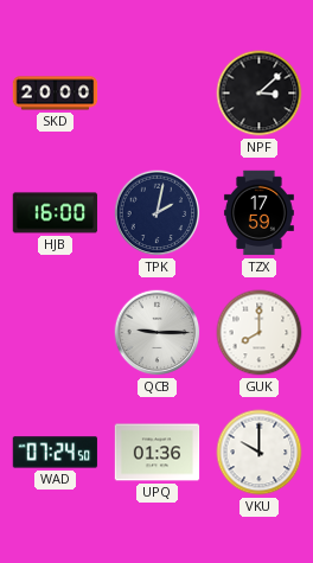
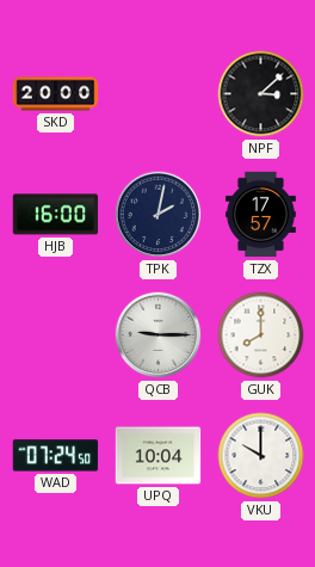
TZX: 17:59 -> 17:57 (260, 215)
UPQ: 01:36 -> 10:04 (159, 456)
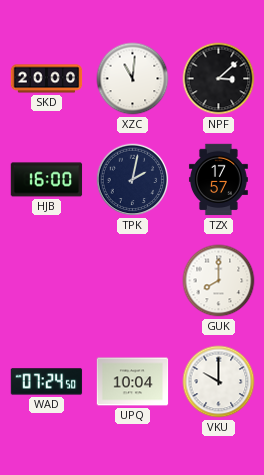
XZC: none -> 11:01 (133, 79)
QCB: 9:15 -> none (159, 335)
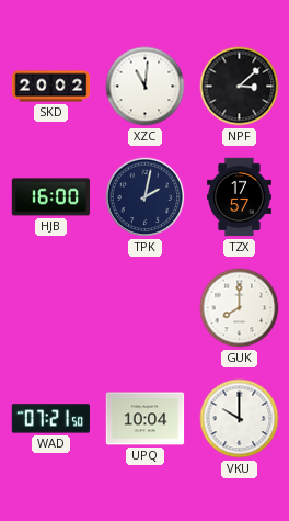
SKD: 20:00 -> 20:02 (51, 87)
WAD: 07:24 -> 07:21 (51, 419)
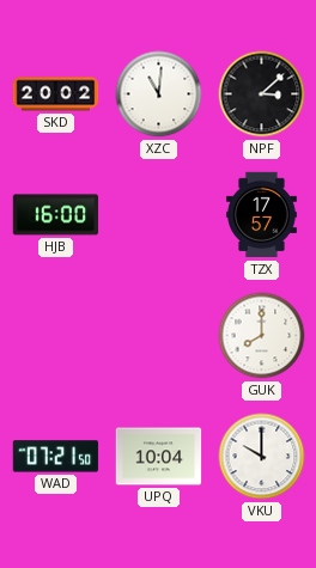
TPK: 2:02 -> none (146, 197)
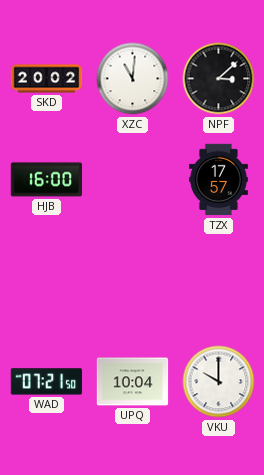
GUK: 8:00 -> none (262, 336)
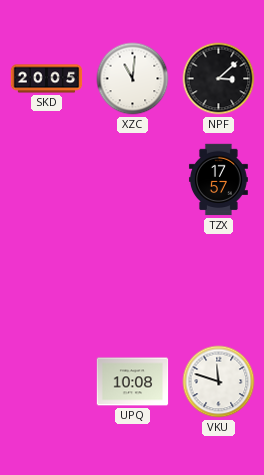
SKD: 20:02 -> 20:05 (47, 79)
HJB: 16:00 -> none (47, 180)
WAD: 07:21 -> none (47, 382)
UPQ: 10:04 -> 10:08 (133, 382)
VKU: 10:00 -> 11:48 (219, 382)
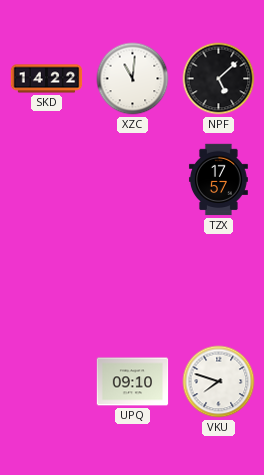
SKD: 20:05 -> 14:22 (47, 79)
NPF: 3:08 -> 5:08 (219, 79)
UPQ: 10:08 -> 09:10 (133, 382)
VKU: 11:48 -> 7:48 (219, 382)
